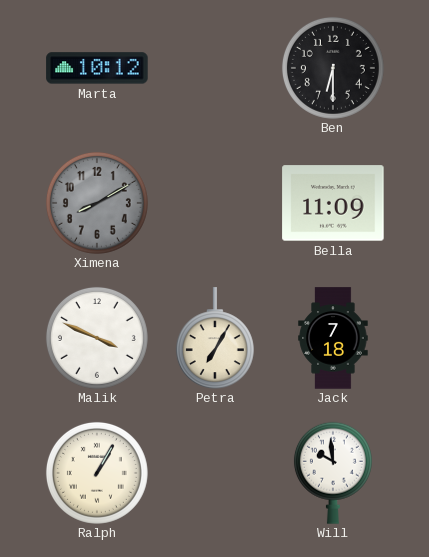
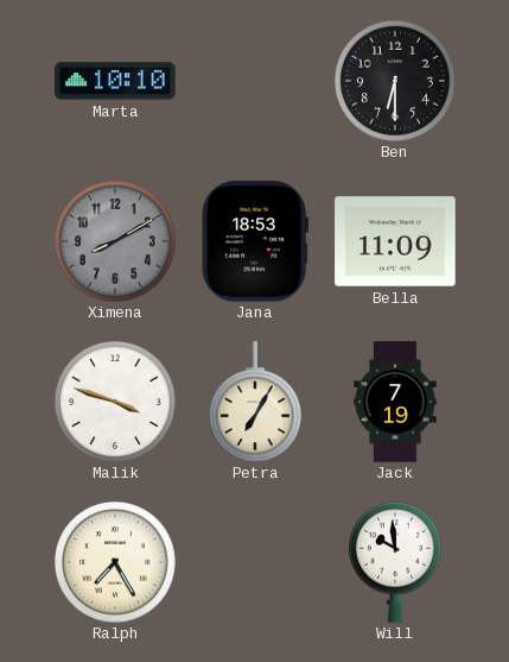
Marta: 10:12 -> 10:10 (115, 81)
Jana: none -> 18:53 (254, 241)
Malik: 3:49 -> 3:48 (115, 402)
Jack: 7:18 -> 7:19 (395, 402)
Ralph: 1:05 -> 7:25 (115, 562)
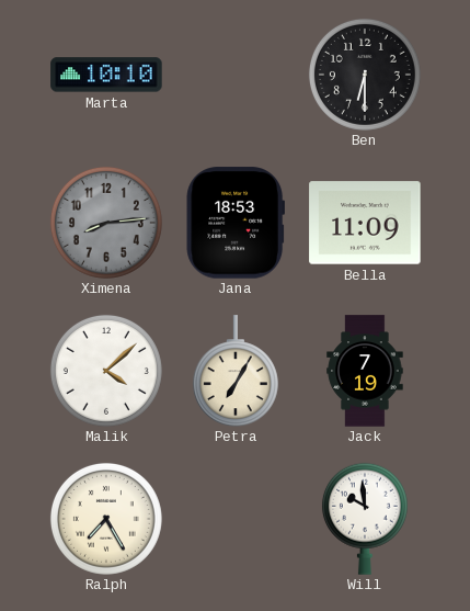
Ximena: 8:10 -> 8:14 (106, 223)
Malik: 3:48 -> 4:08 (106, 371)
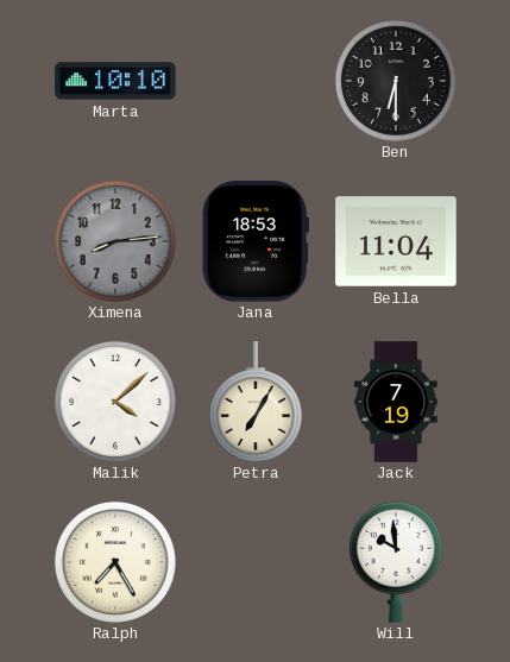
Bella: 11:09 -> 11:04 (396, 241)
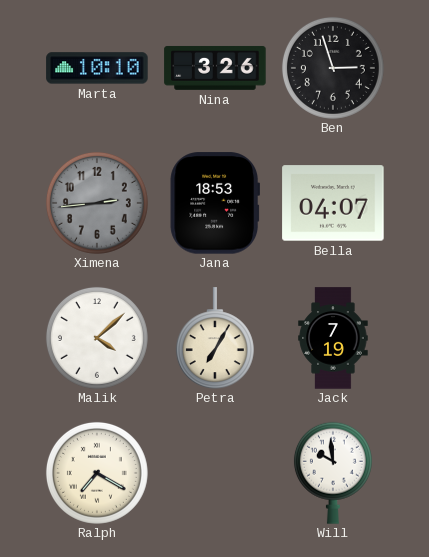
Nina: none -> 3:26 (215, 68)
Ben: 6:30 -> 2:57 (333, 68)
Ximena: 8:14 -> 2:44 (97, 203)
Bella: 11:04 -> 04:07 (333, 203)
Ralph: 7:25 -> 7:20 (97, 473)
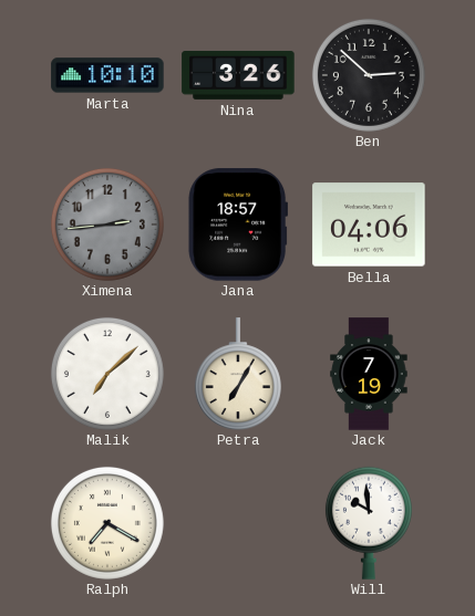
Ben: 2:57 -> 2:52 (369, 75)
Jana: 18:53 -> 18:57 (237, 225)
Bella: 04:07 -> 04:06 (369, 225)
Malik: 4:08 -> 7:08 (107, 374)
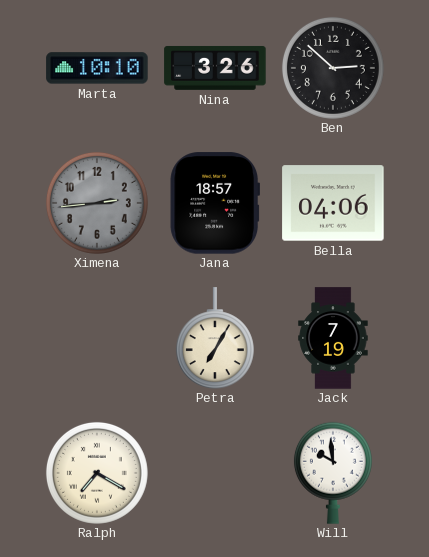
Malik: 7:08 -> none (107, 374)
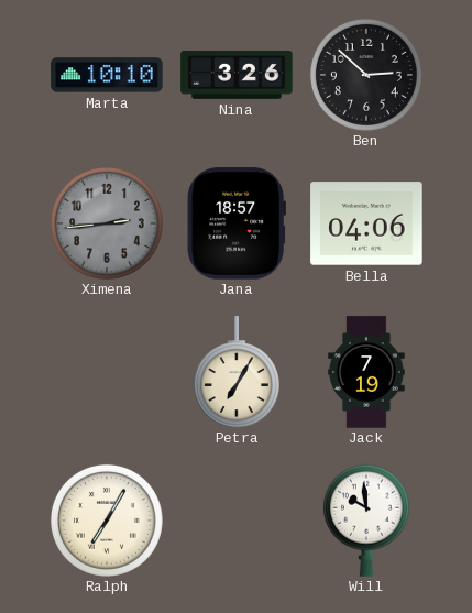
Ralph: 7:20 -> 7:05 (107, 521)
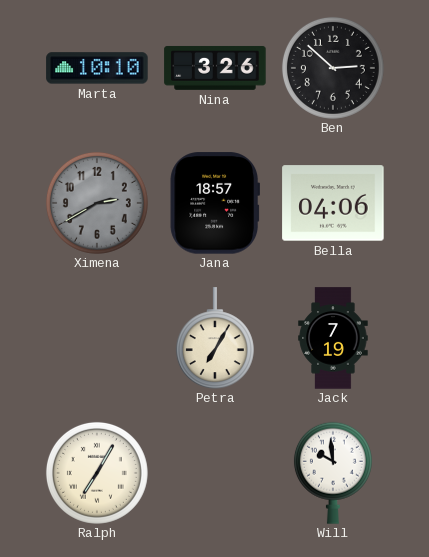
Ximena: 2:44 -> 2:40 (97, 203)
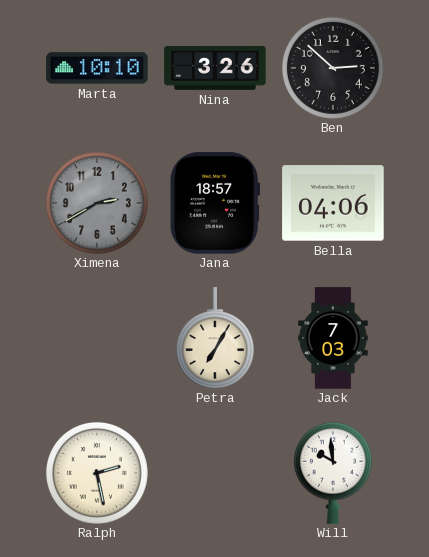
Jack: 7:19 -> 7:03 (333, 338)
Ralph: 7:05 -> 2:28 (97, 473)
